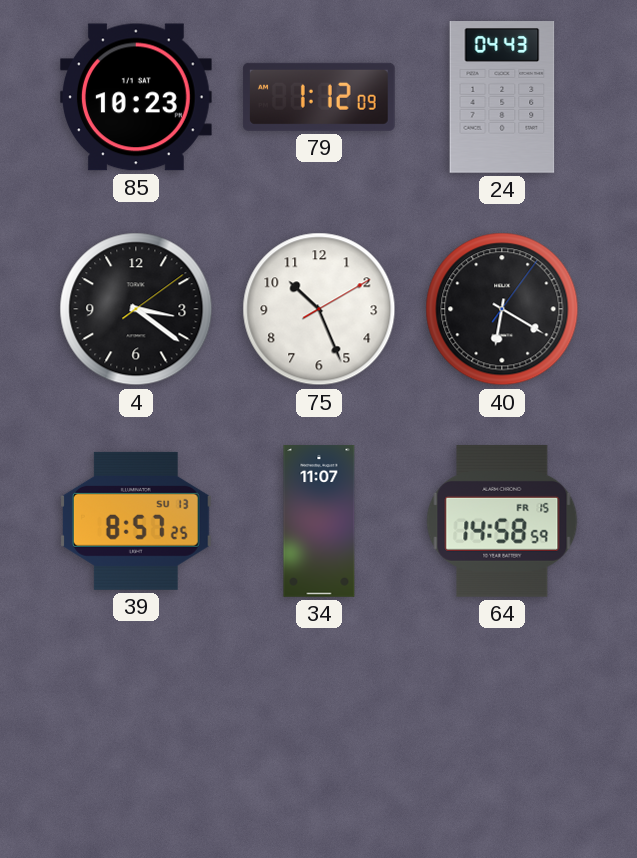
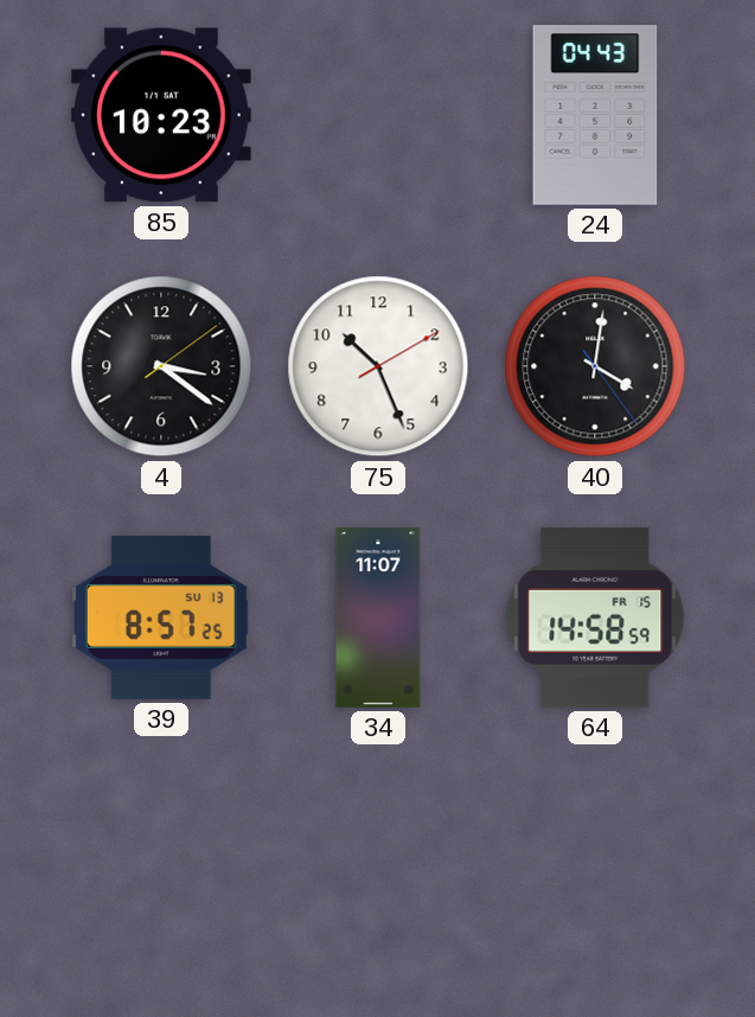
79: 1:12 -> none (319, 97)
40: 6:20 -> 4:01 (595, 366)
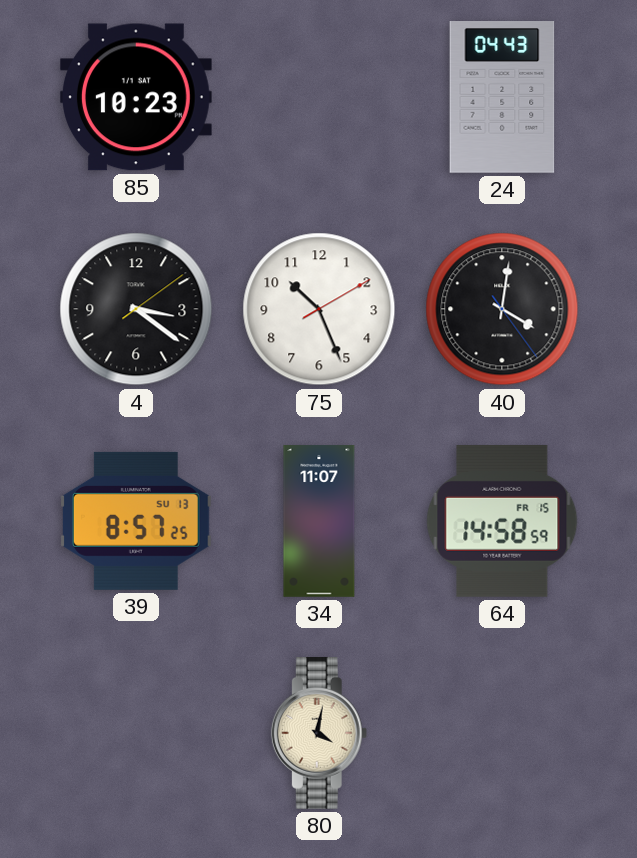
80: none -> 4:02 (319, 734)
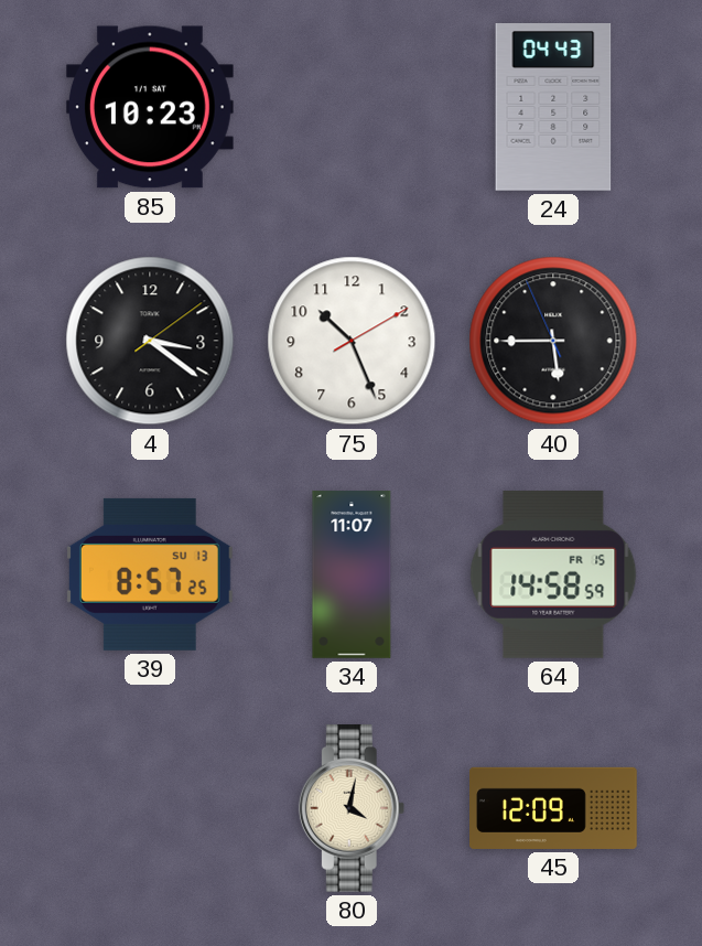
40: 4:01 -> 5:44 (553, 341)
45: none -> 12:09 (553, 808)
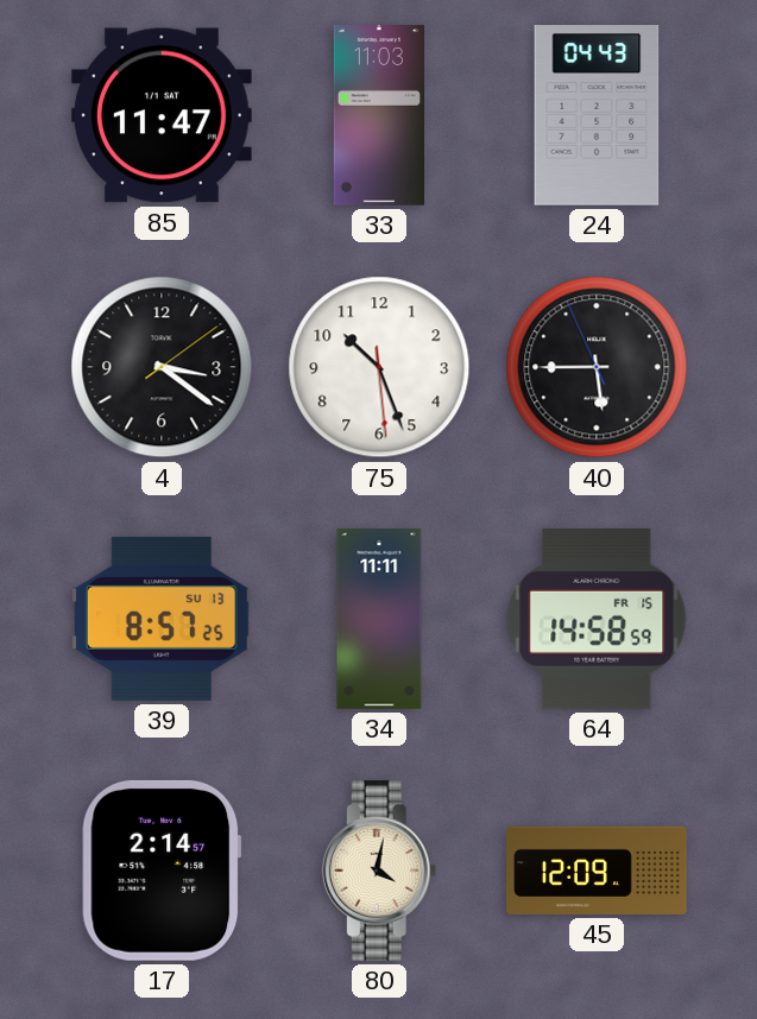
85: 10:23 -> 11:47 (162, 115)
33: none -> 11:03 (378, 116)
75: 10:26:10 -> 10:26:29 (379, 367)
34: 11:07 -> 11:11 (379, 619)
17: none -> 2:14 (162, 871)
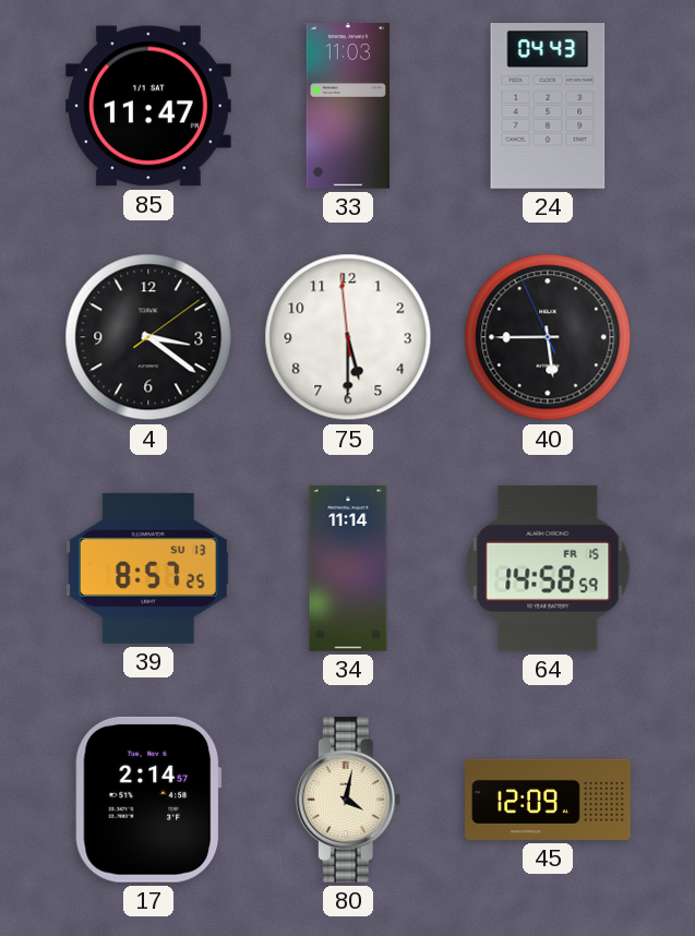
75: 10:26 -> 5:29 (348, 337)
34: 11:11 -> 11:14 (348, 568)
